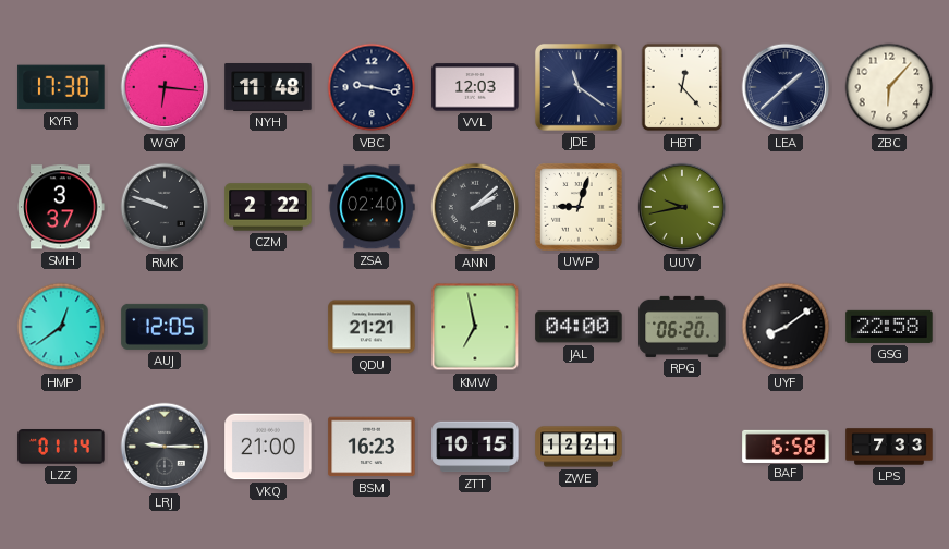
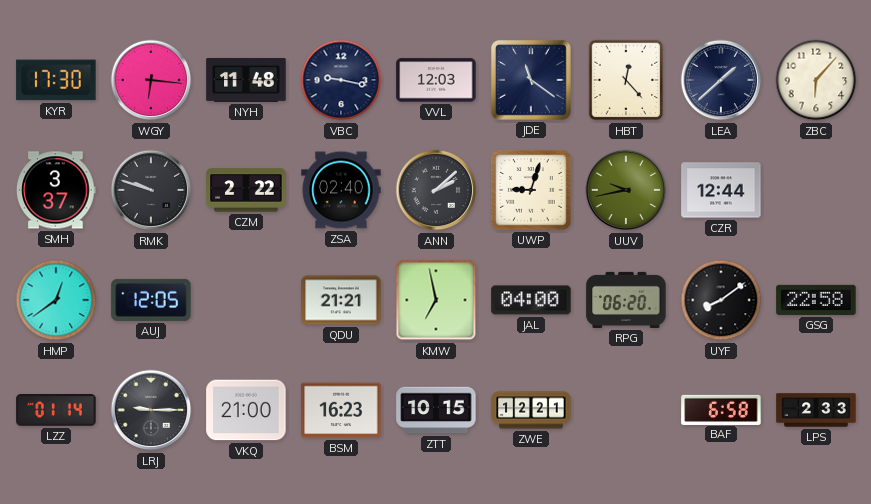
CZR: none -> 12:44 (721, 190)
LPS: 7:33 -> 2:33 (816, 410)
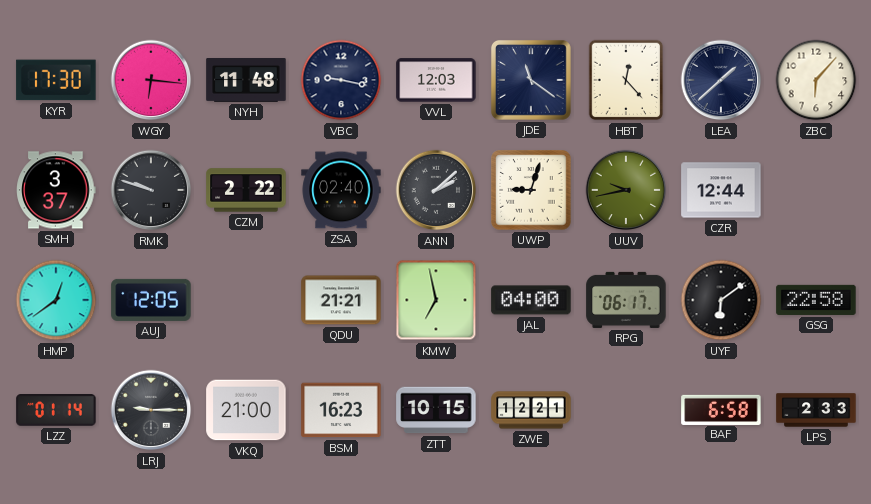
RPG: 06:20 -> 06:17 (626, 300)
UYF: 8:09 -> 6:09 (721, 300)
